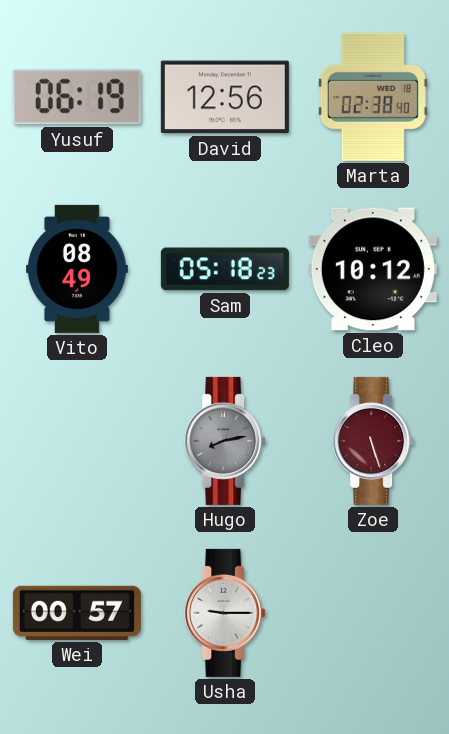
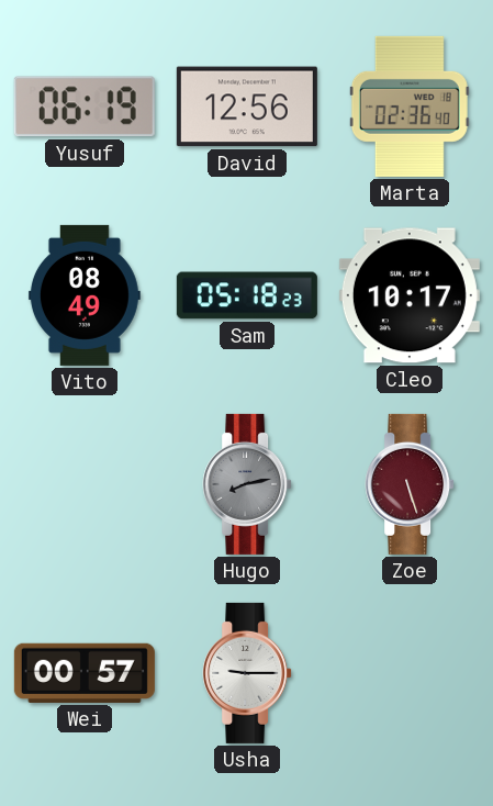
Marta: 02:38 -> 02:36 (410, 107)
Cleo: 10:12 -> 10:17 (410, 295)
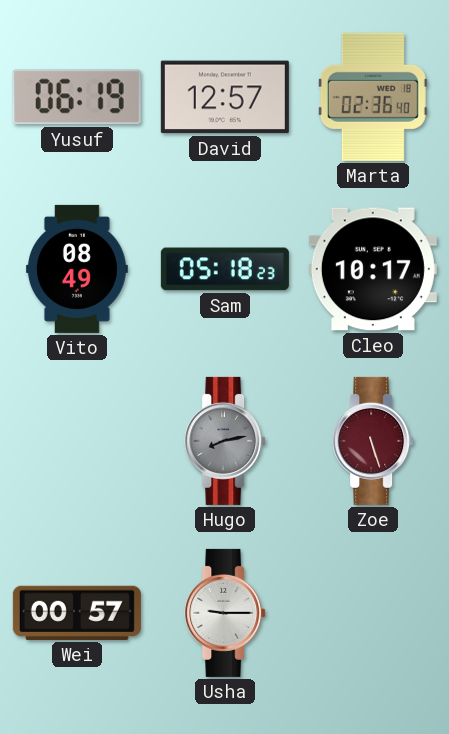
David: 12:56 -> 12:57 (225, 97)
